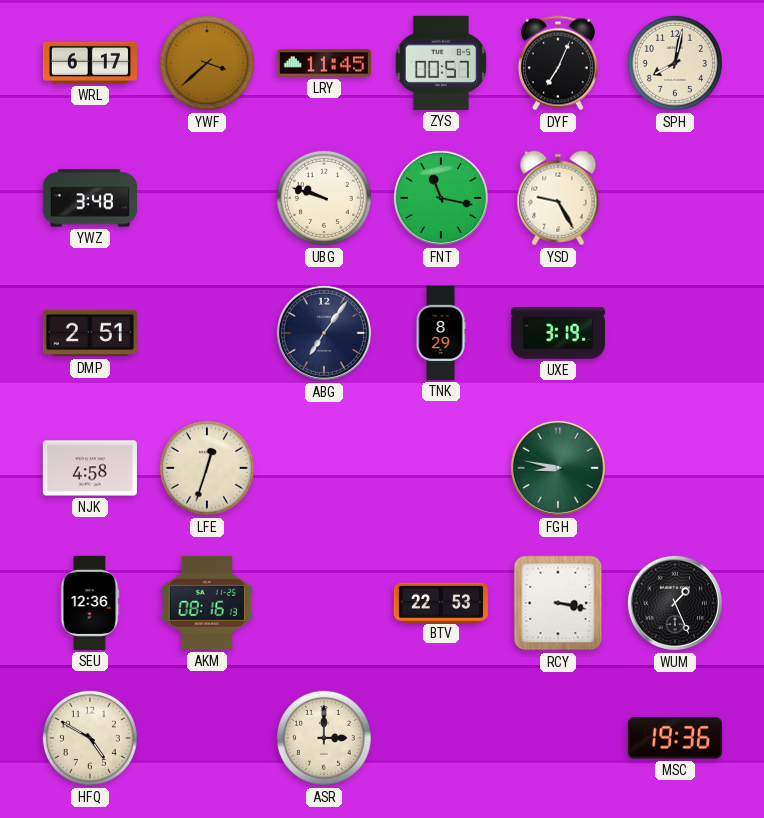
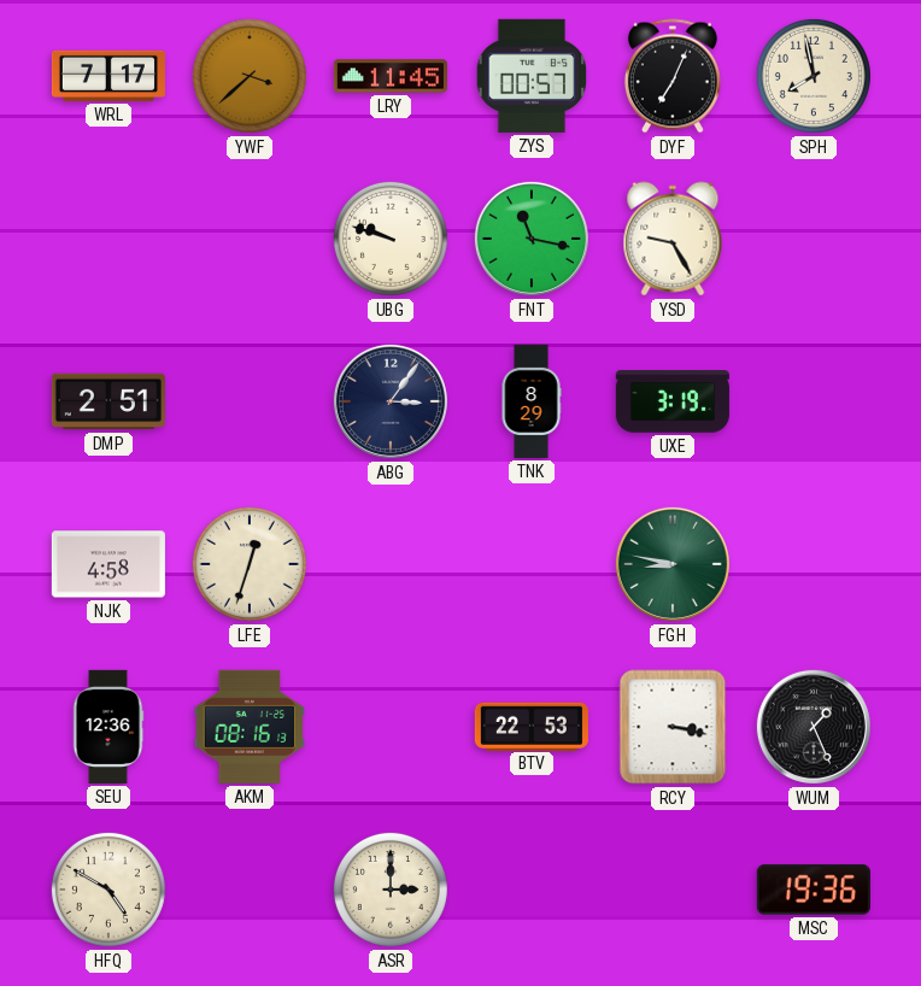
WRL: 6:17 -> 7:17 (108, 76)
SPH: 8:02 -> 7:58 (814, 76)
YWZ: 3:48 -> none (90, 198)
ABG: 7:06 -> 3:06 (391, 401)
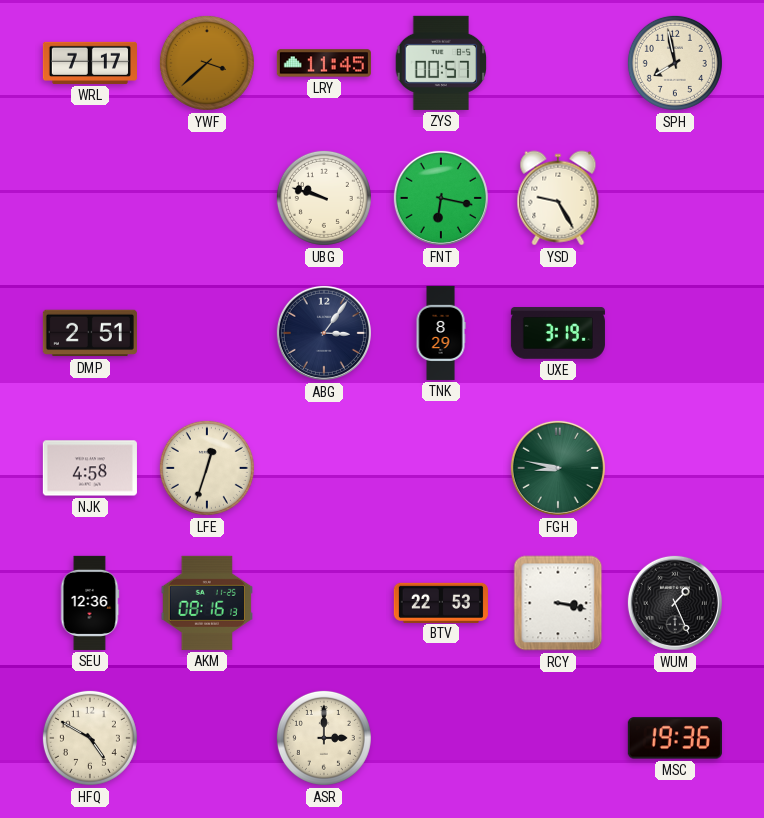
DYF: 7:04 -> none (673, 76)
FNT: 11:17 -> 6:17 (441, 198)
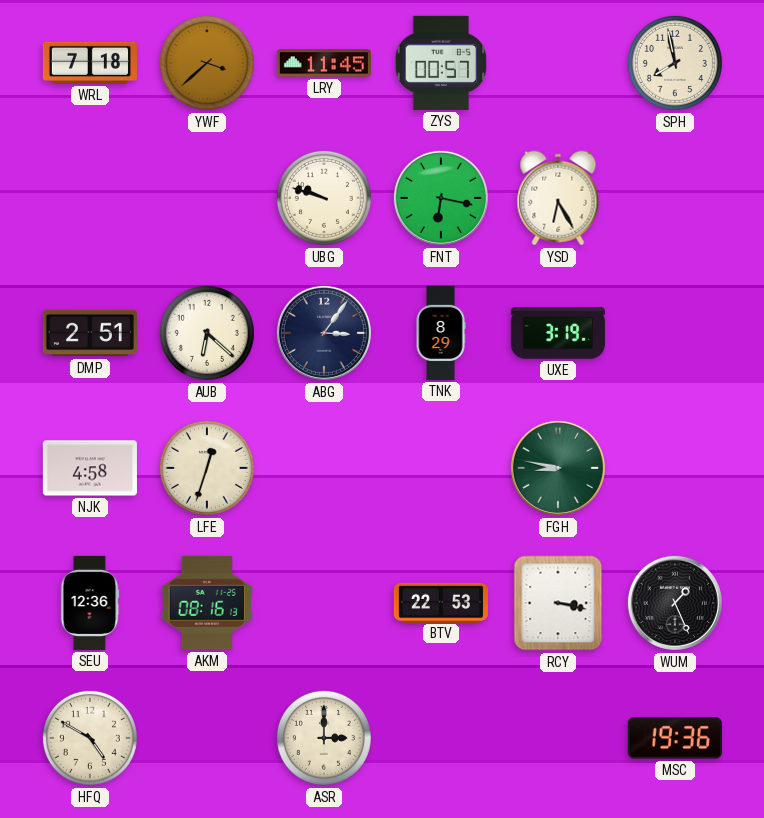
WRL: 7:17 -> 7:18 (90, 63)
YSD: 9:25 -> 6:25 (558, 198)
AUB: none -> 6:22 (207, 333)
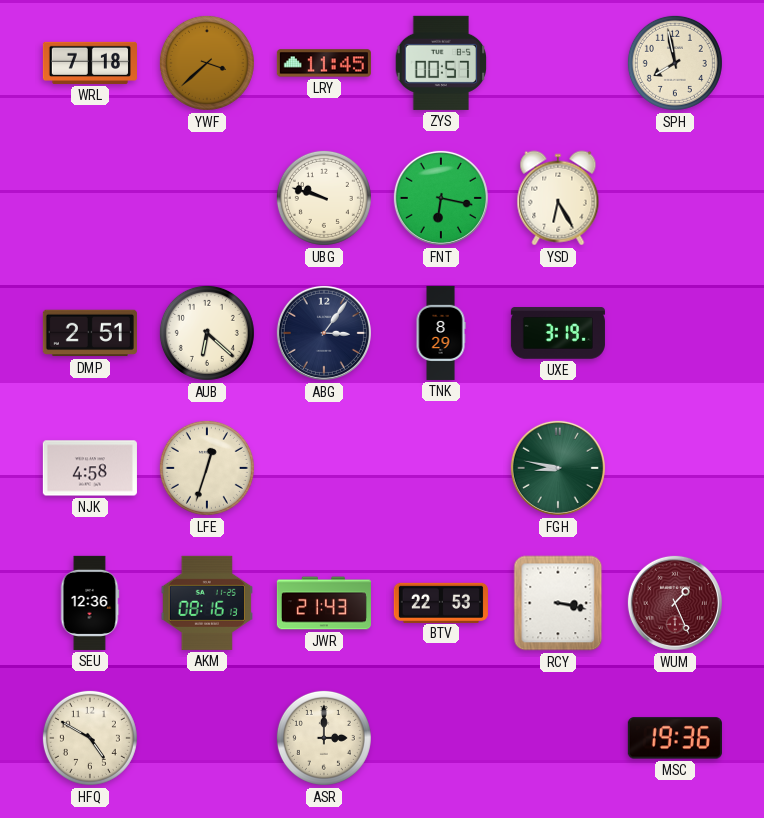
JWR: none -> 21:43 (324, 603)
WUM dial: black -> burgundy (675, 603)
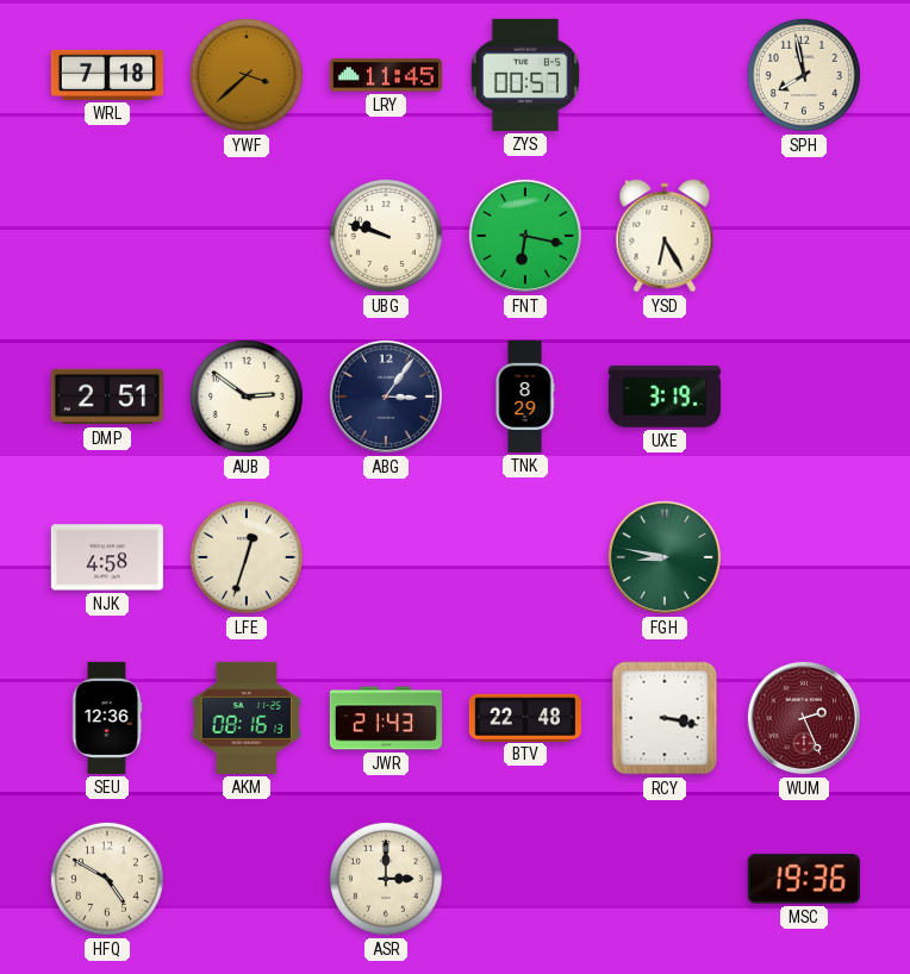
AUB: 6:22 -> 2:51 (247, 397)
BTV: 22:53 -> 22:48 (525, 717)
WUM: 1:26 -> 2:26 (804, 718)
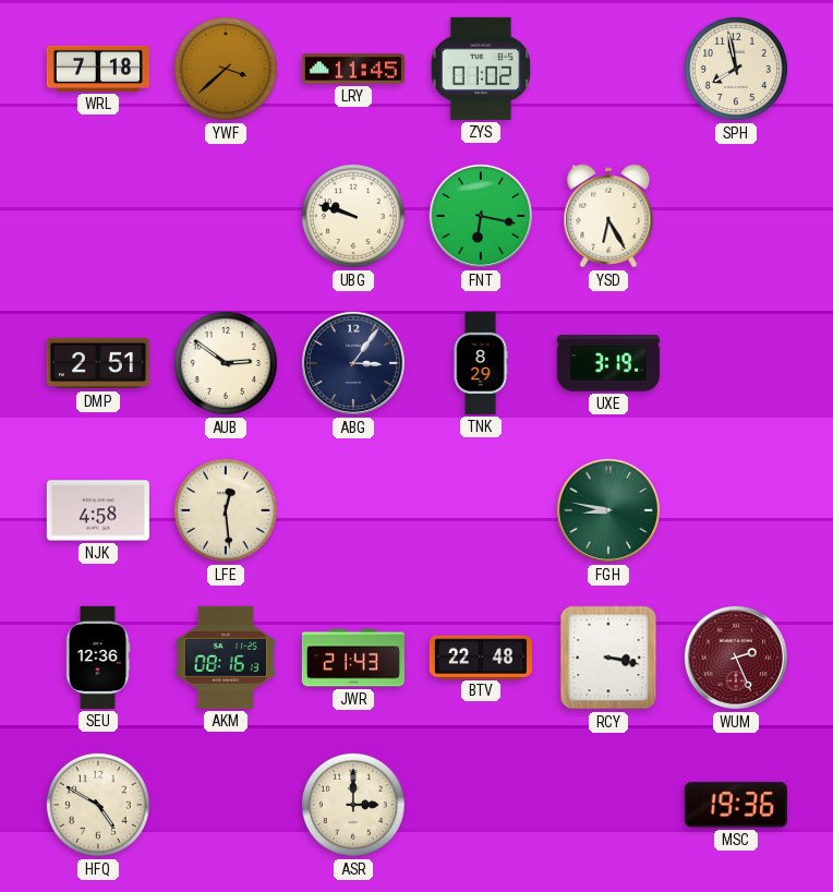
ZYS: 00:57 -> 01:02 (481, 69)
LFE: 12:33 -> 12:29 (226, 510)
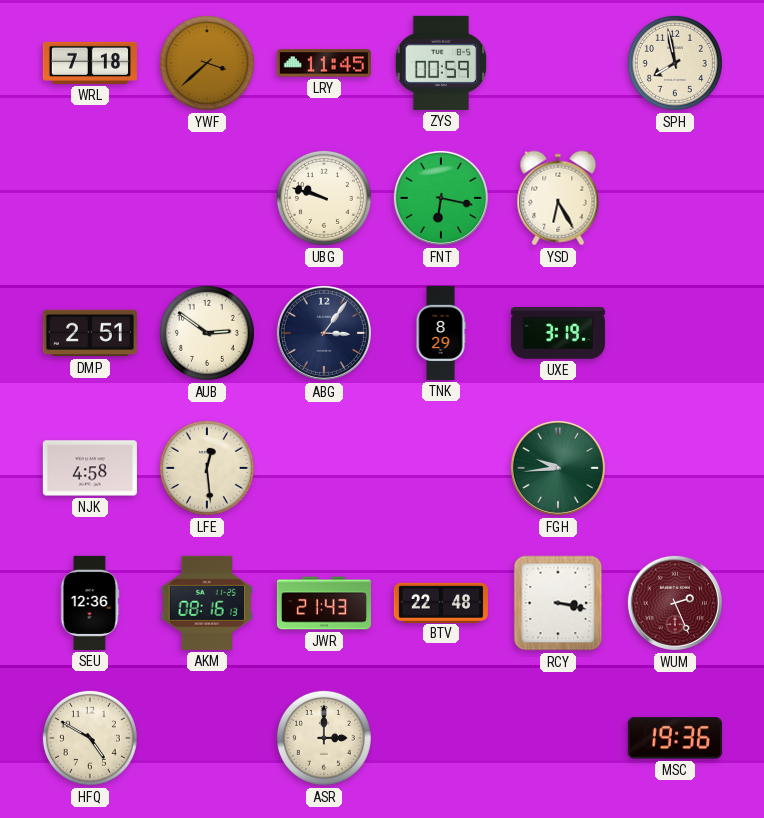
ZYS: 01:02 -> 00:59 (441, 63)
FGH: 8:47 -> 9:44 (558, 468)
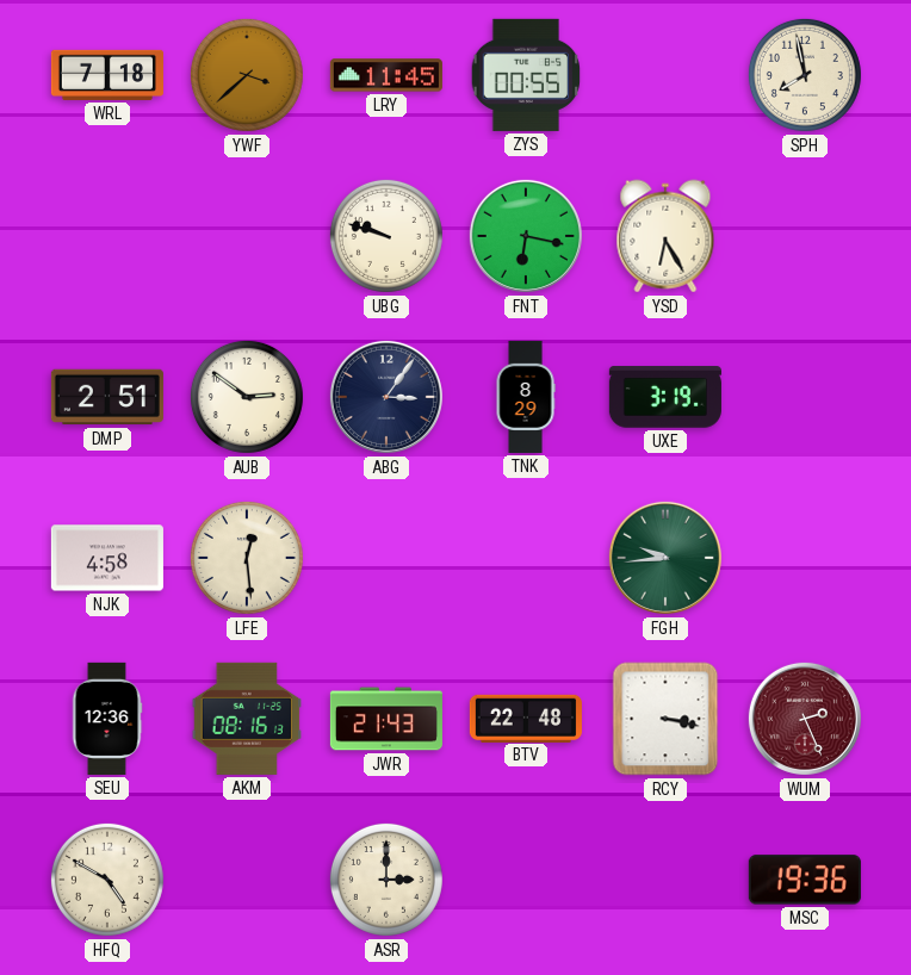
ZYS: 00:59 -> 00:55 (526, 75)
